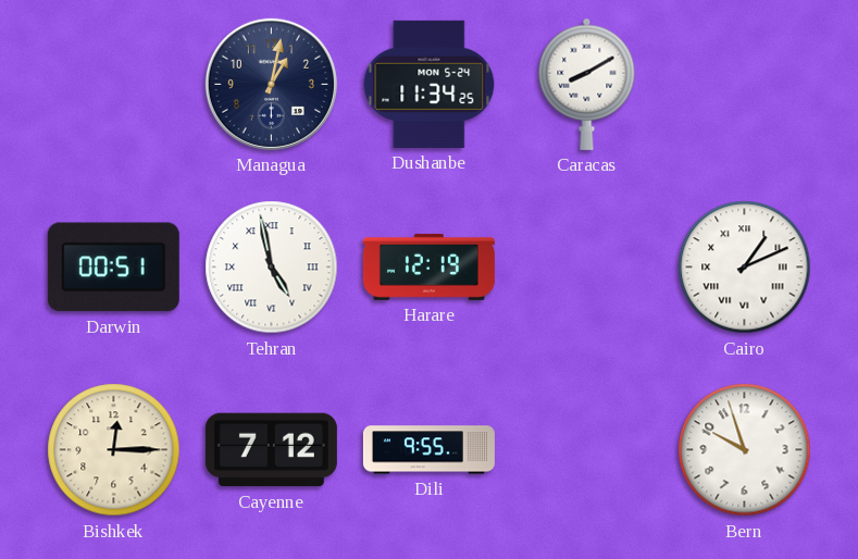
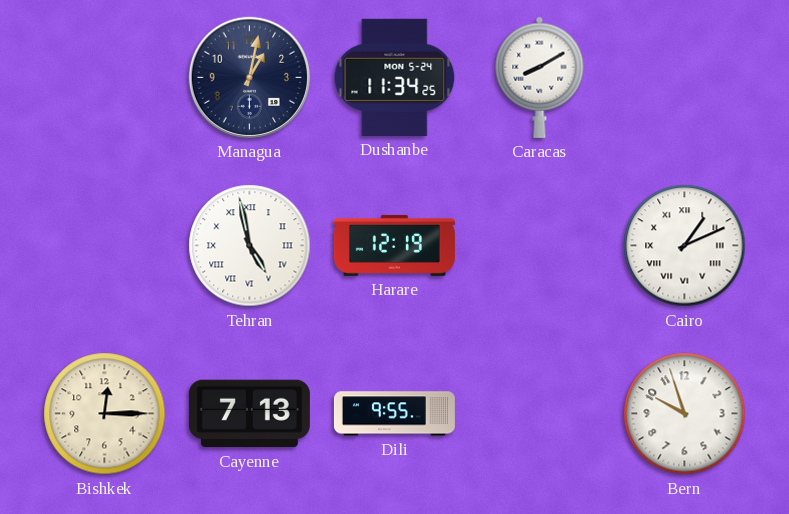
Darwin: 00:51 -> none (113, 268)
Cayenne: 7:12 -> 7:13 (249, 414)
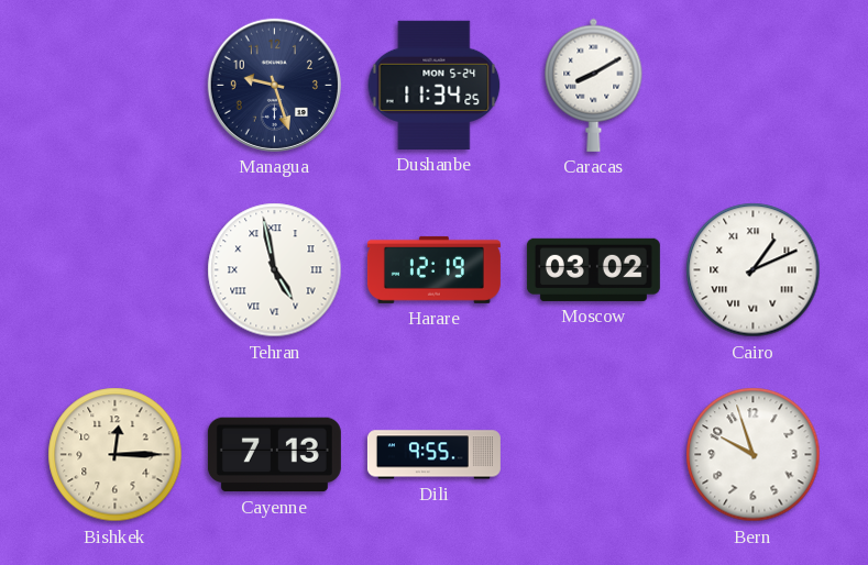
Managua: 1:02 -> 9:27 (274, 85)
Moscow: none -> 03:02 (593, 269)
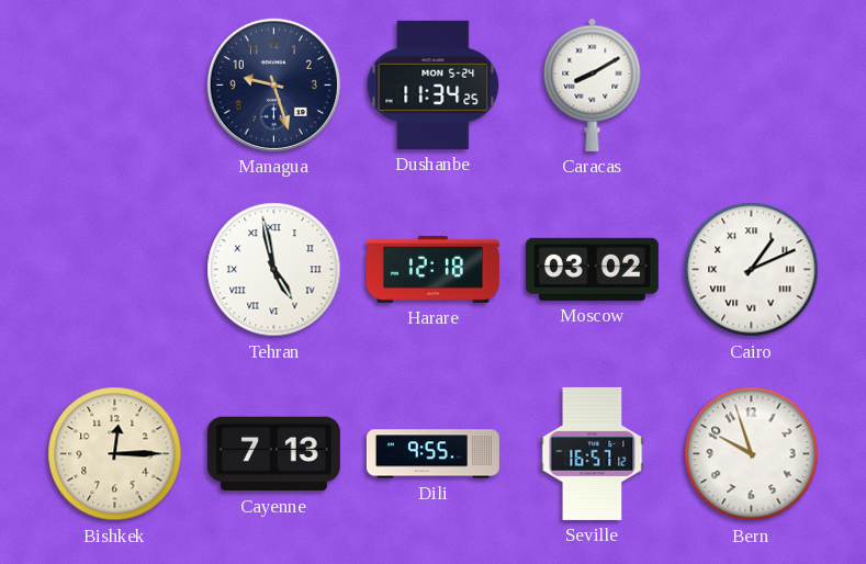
Harare: 12:19 -> 12:18 (432, 269)
Seville: none -> 16:57 (593, 453)
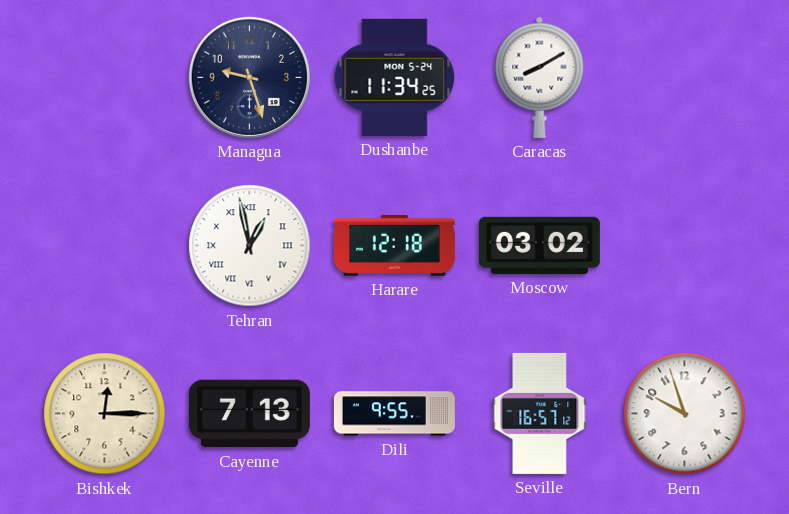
Tehran: 4:58 -> 12:58 (250, 246)
Cairo: 1:11 -> none (752, 270)
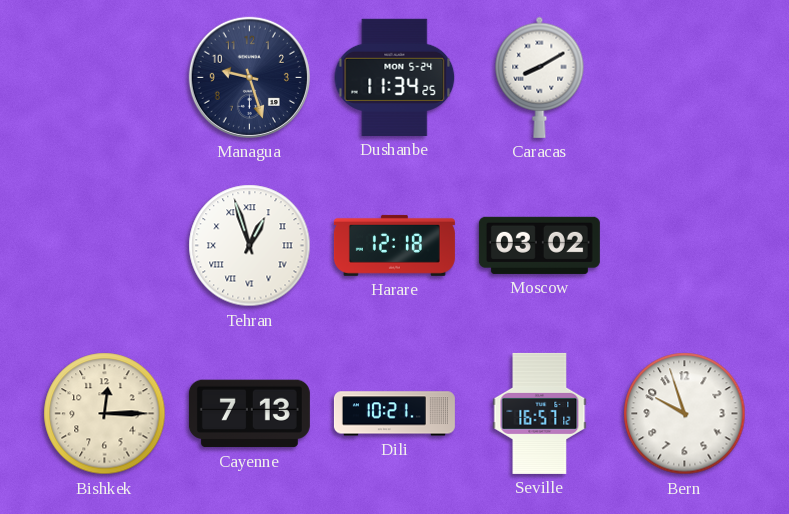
Tehran: 12:58 -> 12:57 (250, 246)
Dili: 9:55 -> 10:21 (394, 414)
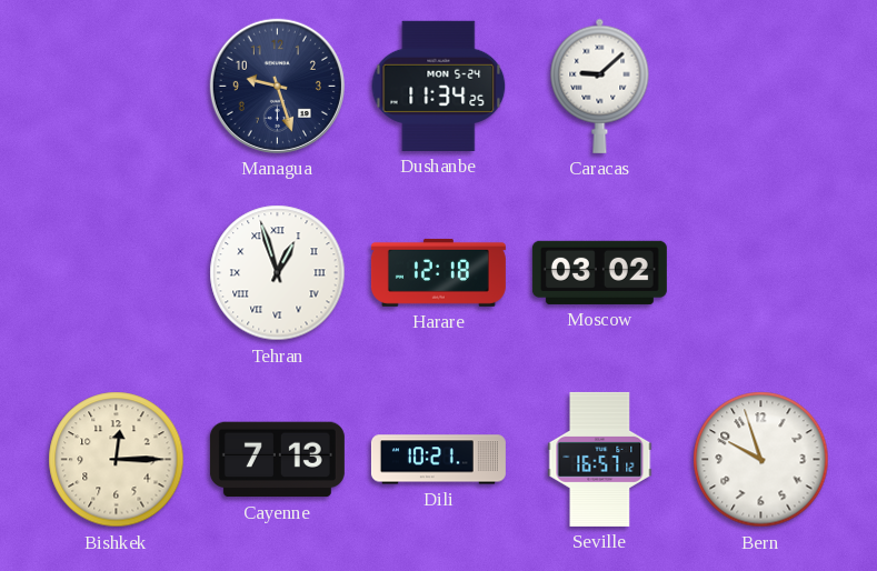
Caracas: 8:10 -> 9:08 (600, 86)
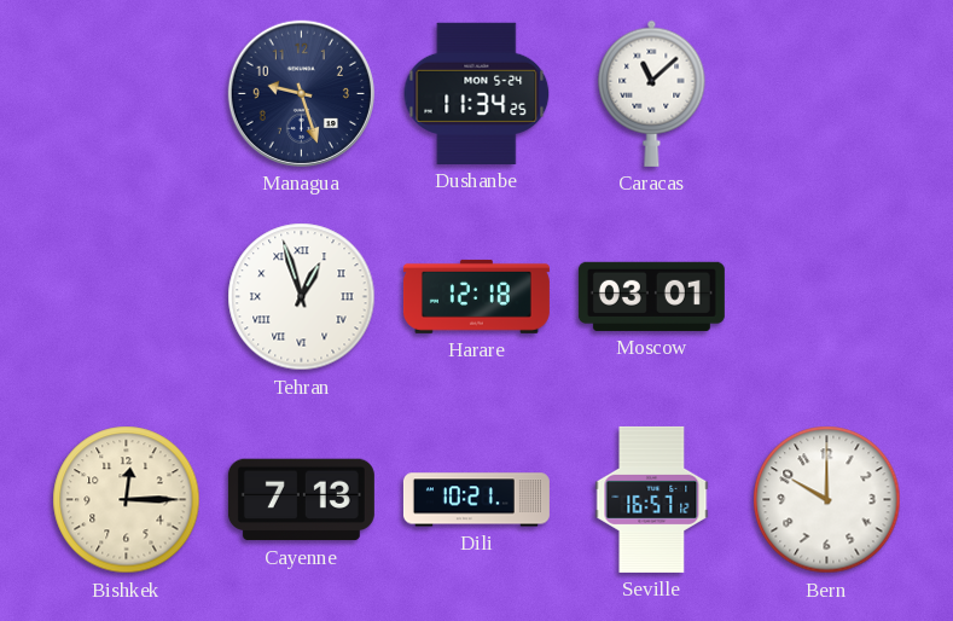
Caracas: 9:08 -> 11:08 (652, 93)
Moscow: 03:02 -> 03:01 (651, 296)
Bern: 9:57 -> 10:00 (827, 500)
